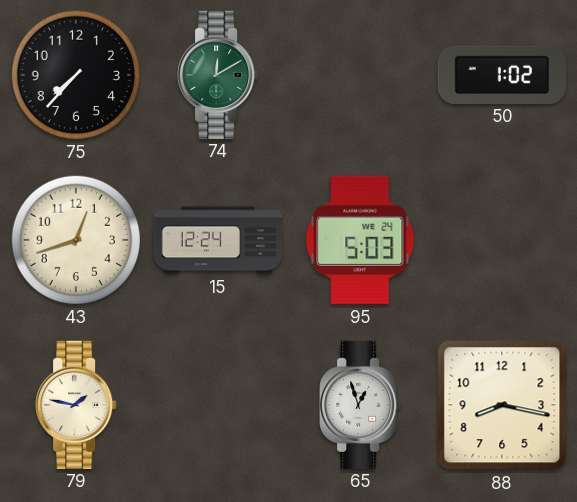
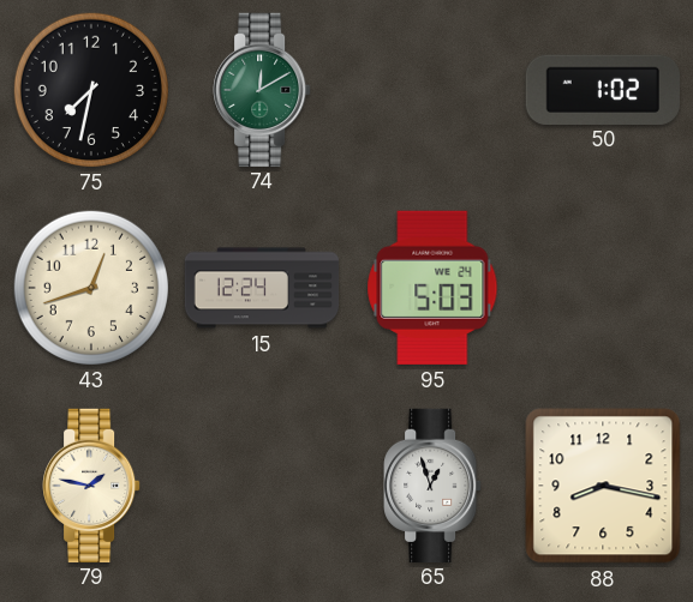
75: 7:37 -> 7:32 (90, 89)
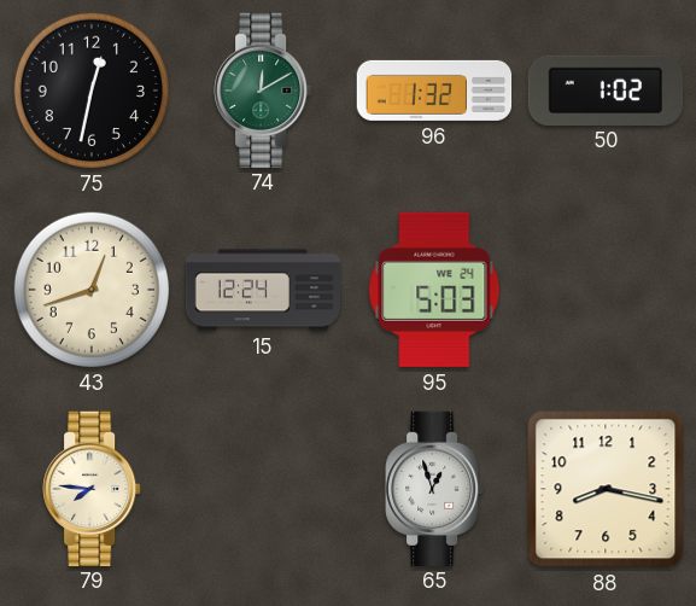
75: 7:32 -> 12:32 (90, 89)
96: none -> 1:32 (434, 91)
79: 1:47 -> 7:46 (92, 488)
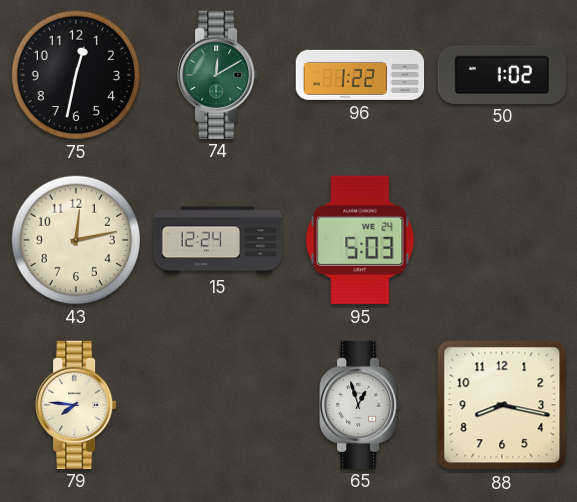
96: 1:32 -> 1:22 (360, 75)
43: 12:42 -> 12:13 (75, 239)
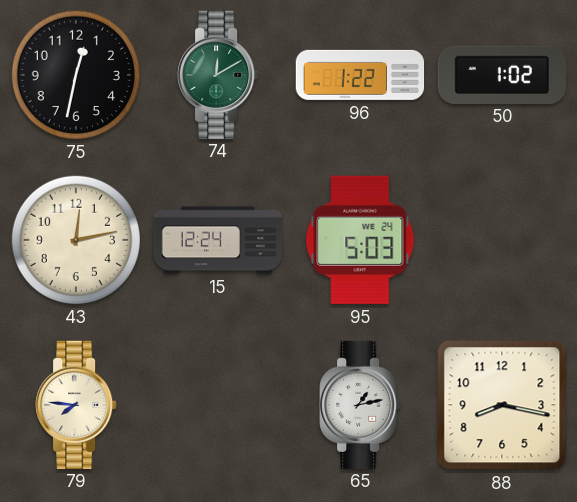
65: 12:57 -> 1:13 (360, 404)
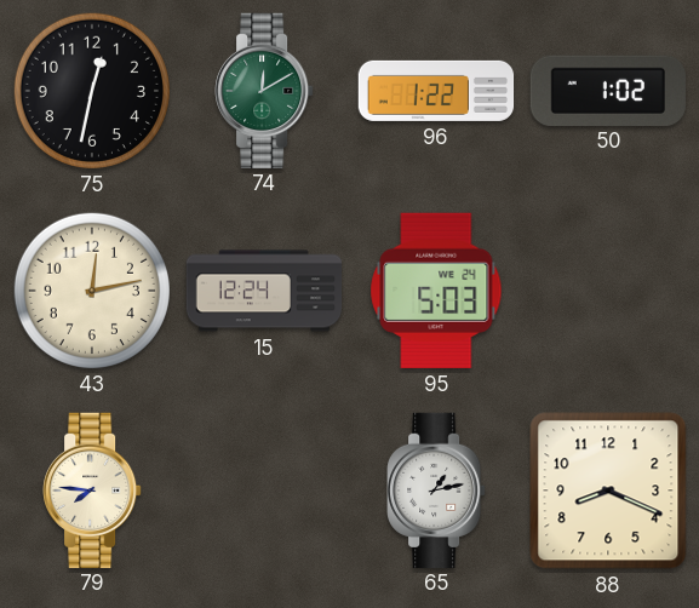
88: 8:17 -> 8:19 (608, 491)
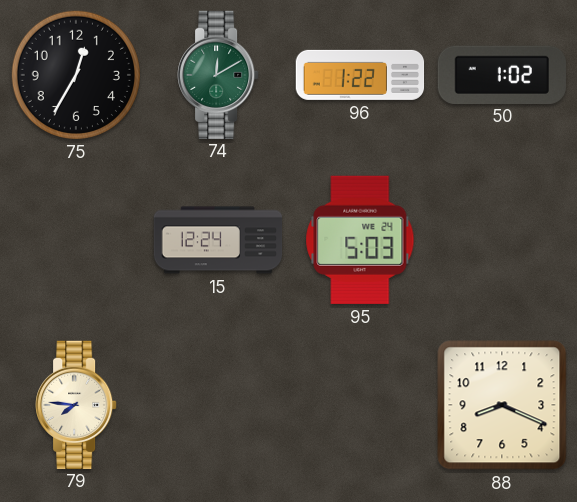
75: 12:32 -> 12:35 (75, 74)
43: 12:13 -> none (91, 289)
65: 1:13 -> none (436, 489)
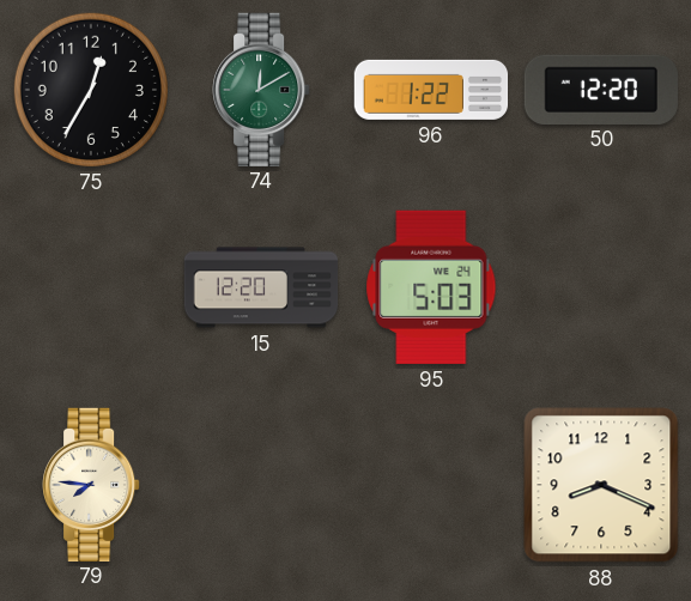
50: 1:02 -> 12:20 (601, 89)
15: 12:24 -> 12:20 (261, 287)
